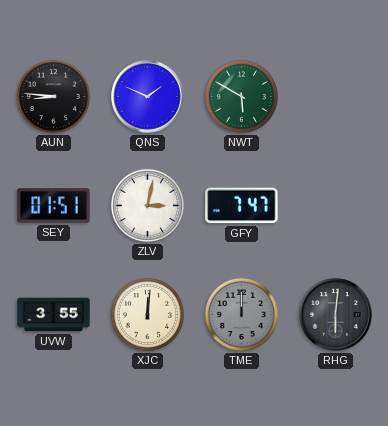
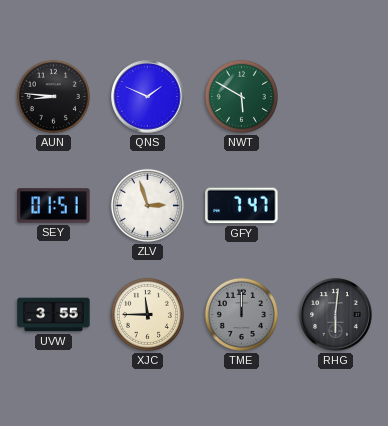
ZLV: 3:02 -> 2:57 (147, 205)
XJC: 12:01 -> 11:45 (147, 314)
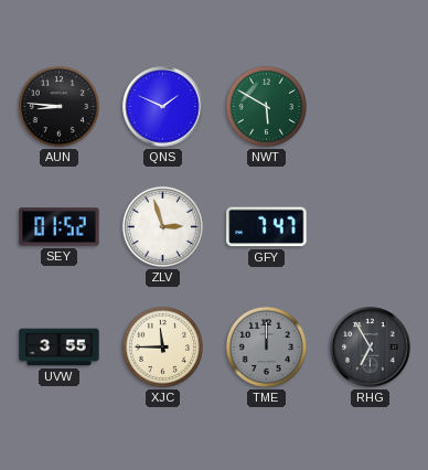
SEY: 01:51 -> 01:52 (60, 227)
RHG: 6:01 -> 6:55 (371, 348)
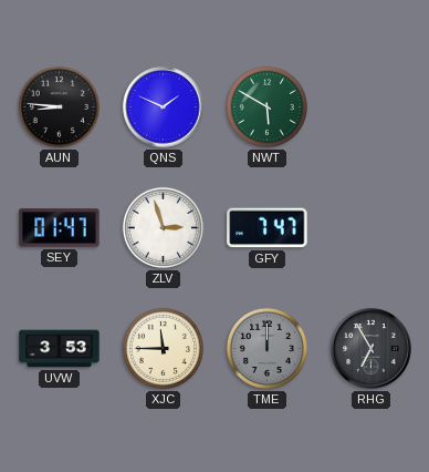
SEY: 01:52 -> 01:47 (60, 228)
UVW: 3:55 -> 3:53 (60, 349)
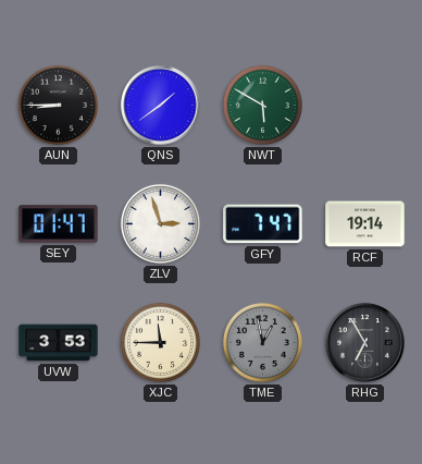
AUN: 8:46 -> 8:45 (58, 105)
QNS: 1:49 -> 1:39 (161, 106)
RCF: none -> 19:14 (365, 224)
TME: 12:00 -> 12:58 (262, 342)
